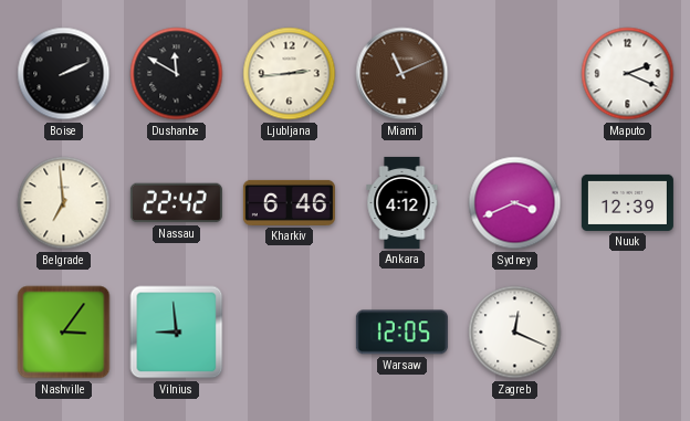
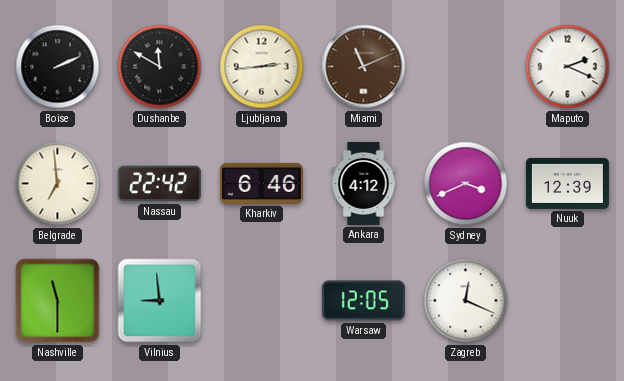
Nashville: 3:06 -> 11:30 (58, 301)
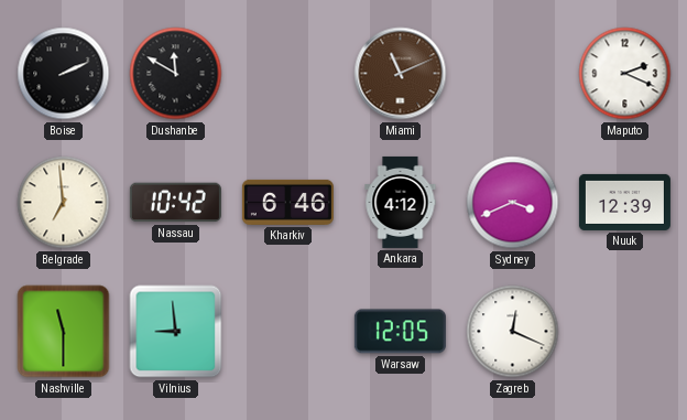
Ljubljana: 2:44 -> none (262, 67)
Nassau: 22:42 -> 10:42 (175, 203)
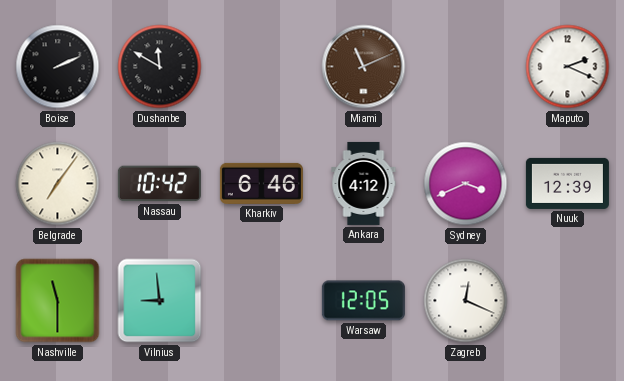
Belgrade: 6:59 -> 7:06 (58, 184)
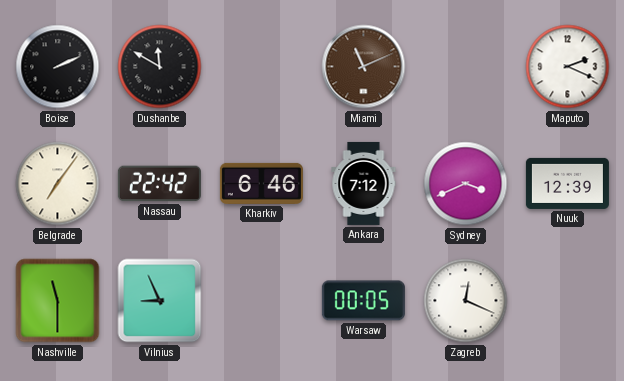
Nassau: 10:42 -> 22:42 (159, 184)
Ankara: 4:12 -> 7:12 (364, 183)
Vilnius: 8:59 -> 8:56 (160, 301)
Warsaw: 12:05 -> 00:05 (363, 301)
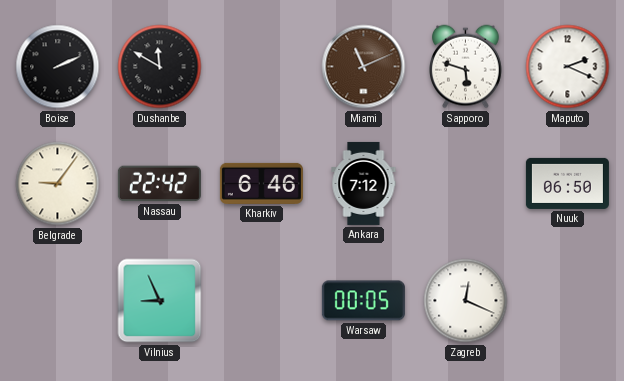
Sapporo: none -> 5:48 (466, 67)
Belgrade: 7:06 -> 9:06 (58, 184)
Sydney: 3:41 -> none (466, 184)
Nuuk: 12:39 -> 06:50 (567, 183)
Nashville: 11:30 -> none (58, 301)
